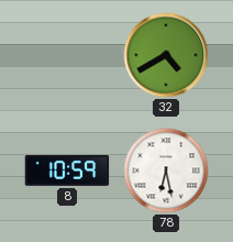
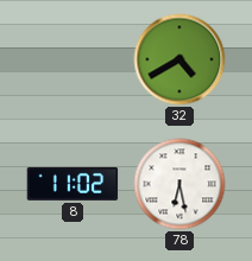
8: 10:59 -> 11:02 (73, 184)
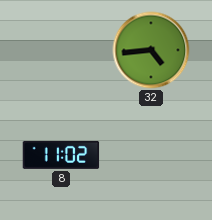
32: 4:40 -> 4:44 (151, 50)
78: 6:28 -> none (179, 184)
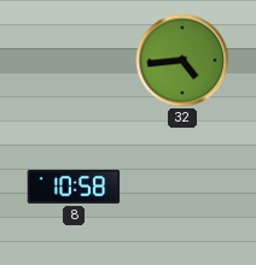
8: 11:02 -> 10:58 (74, 187)
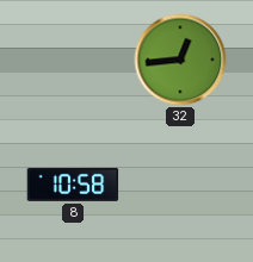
32: 4:44 -> 12:44 (180, 60)
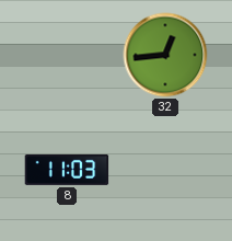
8: 10:58 -> 11:03 (67, 170)
